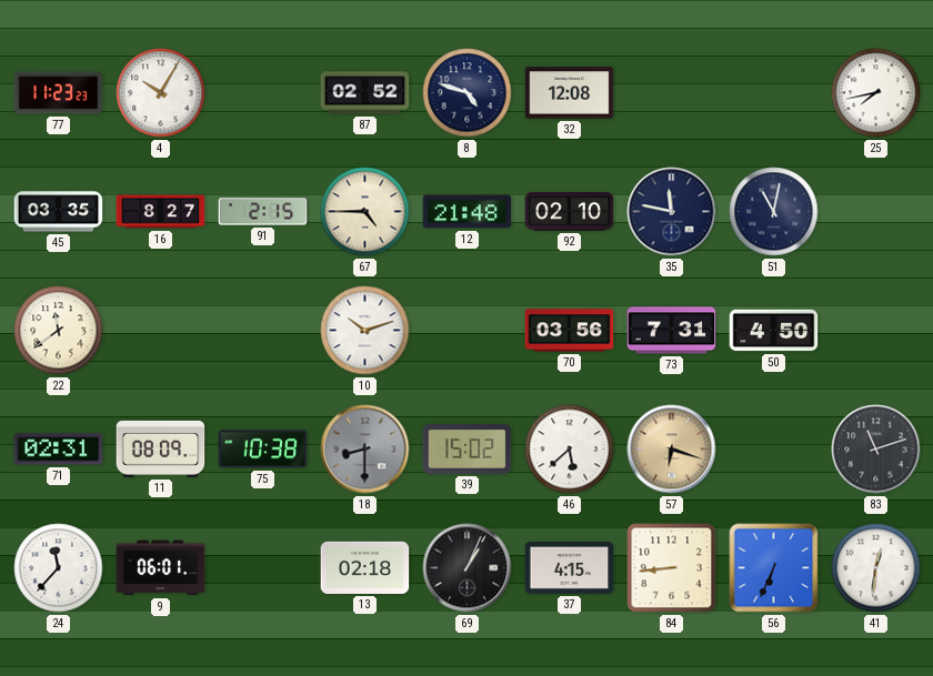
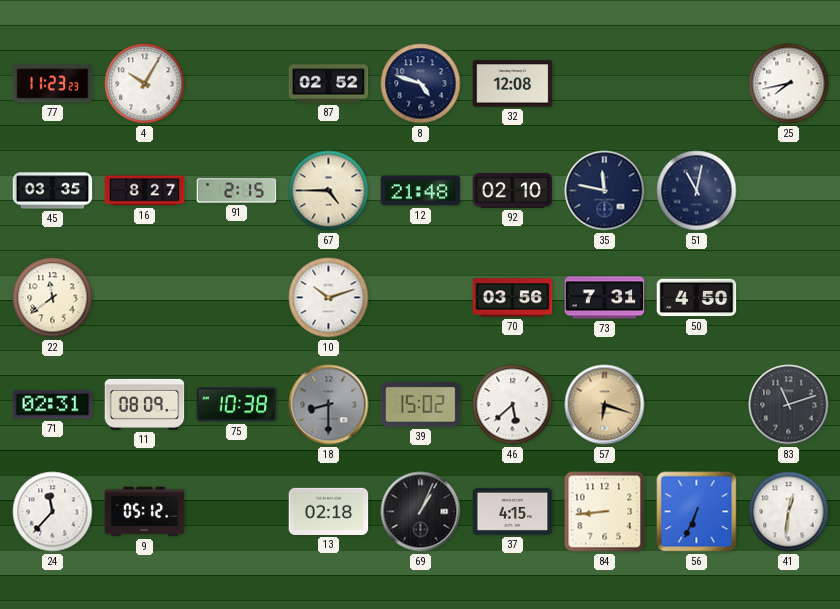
9: 06:01 -> 05:12 (145, 512)
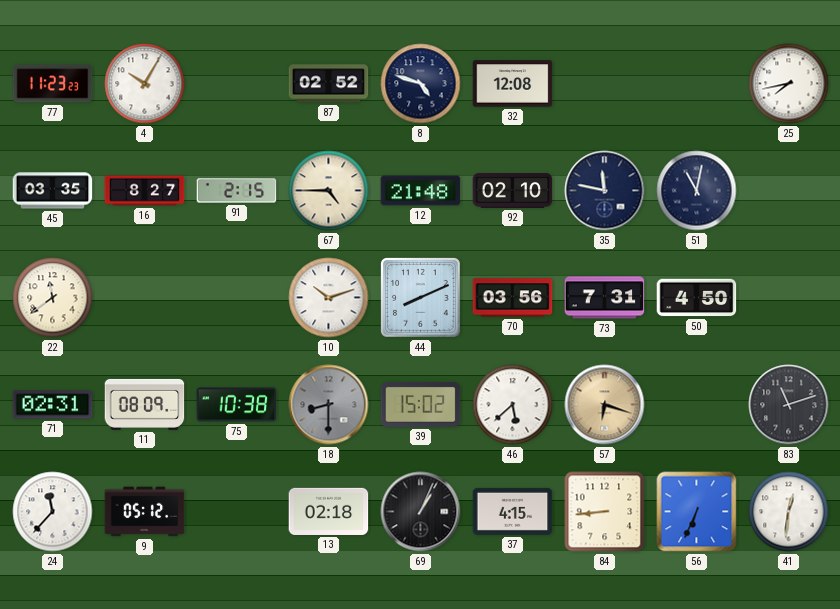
44: none -> 8:11 (421, 298)
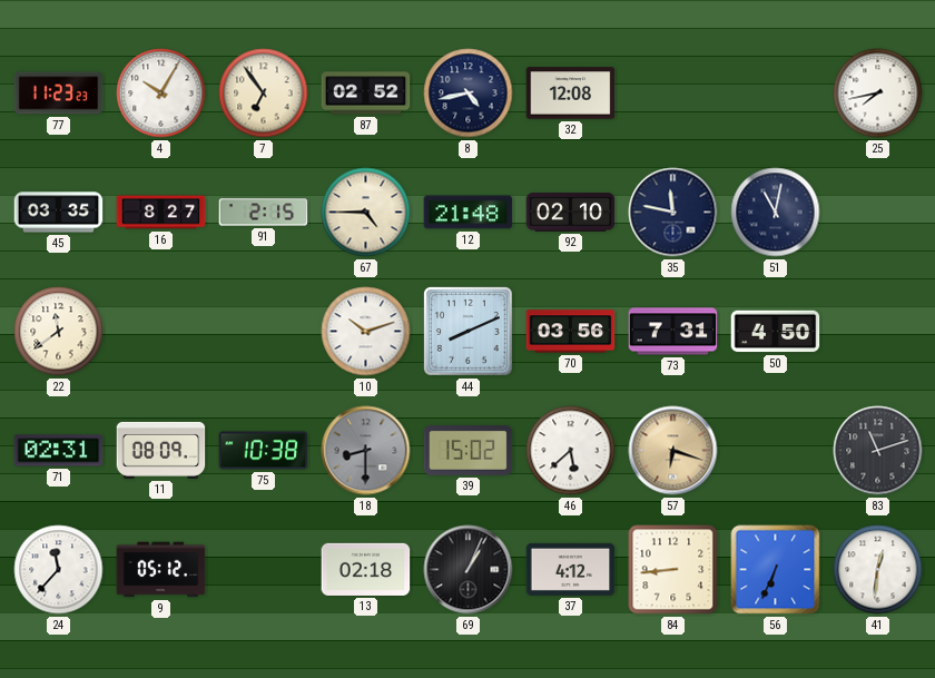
7: none -> 6:54 (264, 94)
8: 4:48 -> 4:43 (469, 94)
37: 4:15 -> 4:12 (571, 569)
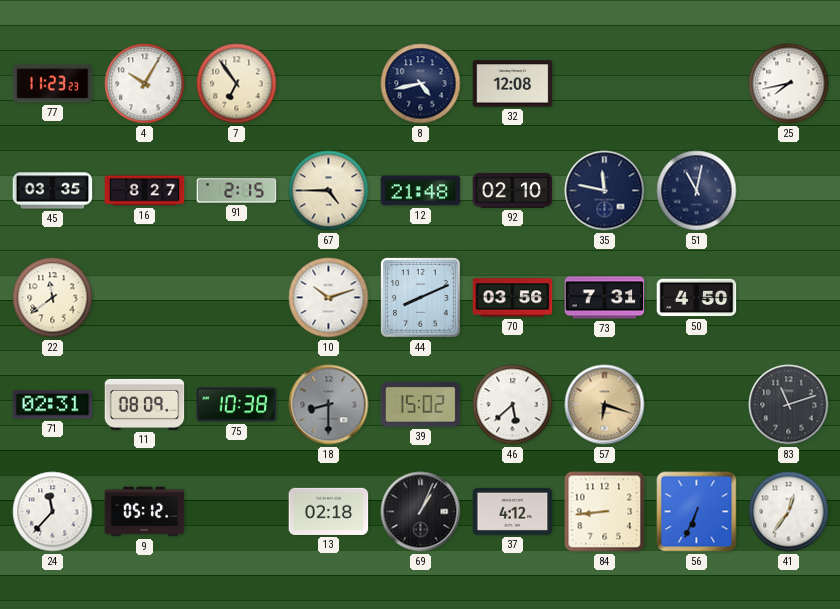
87: 02:52 -> none (366, 94)
41: 12:31 -> 12:36 (789, 512)
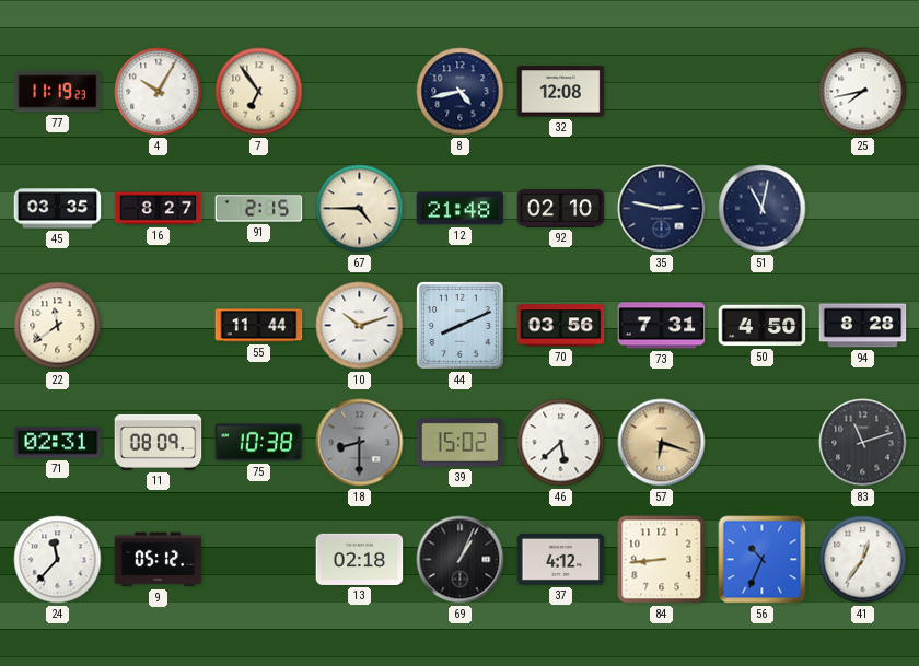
77: 11:23 -> 11:19 (58, 92)
35: 11:47 -> 2:47 (662, 209)
55: none -> 11:44 (259, 326)
94: none -> 8:28 (863, 326)
56: 6:34 -> 10:34 (763, 560)
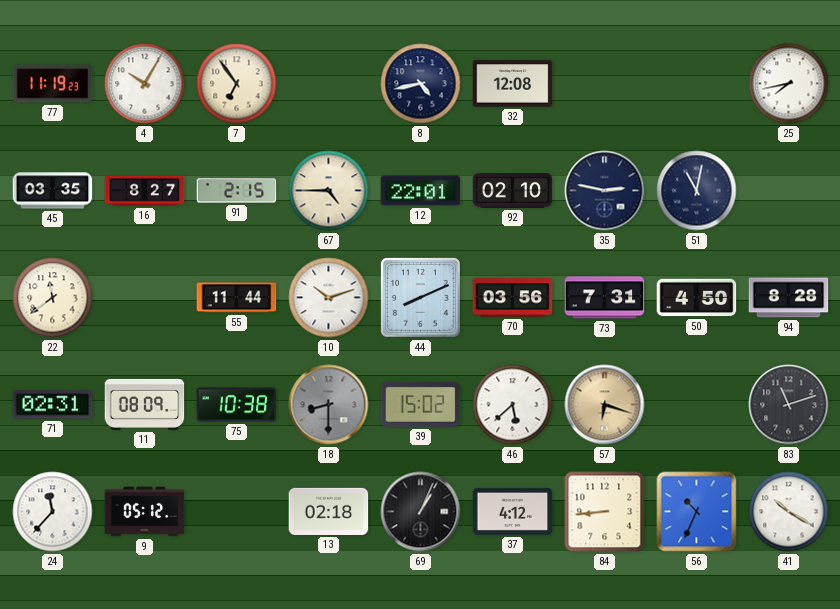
12: 21:48 -> 22:01 (421, 191)
41: 12:36 -> 10:20 (789, 512)
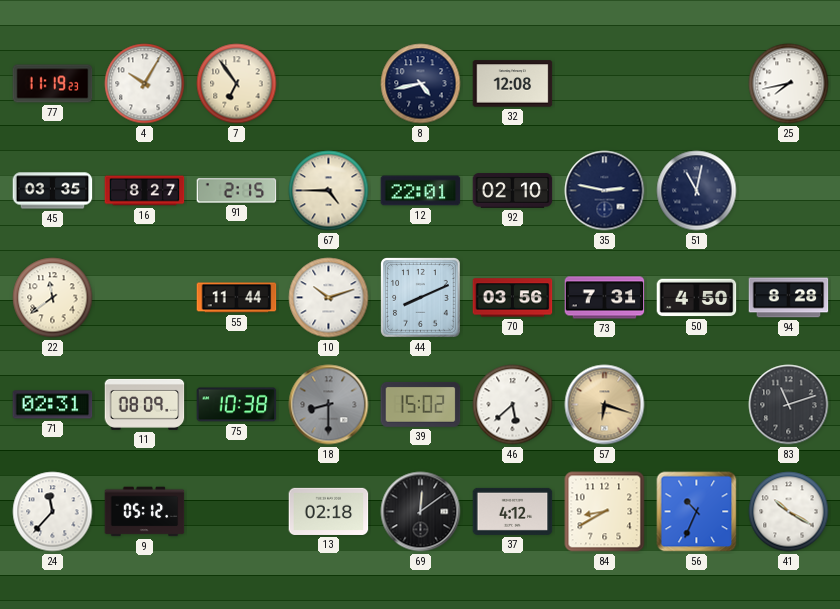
69: 1:04 -> 12:09 (421, 512)
84: 8:44 -> 8:40 (605, 512)
